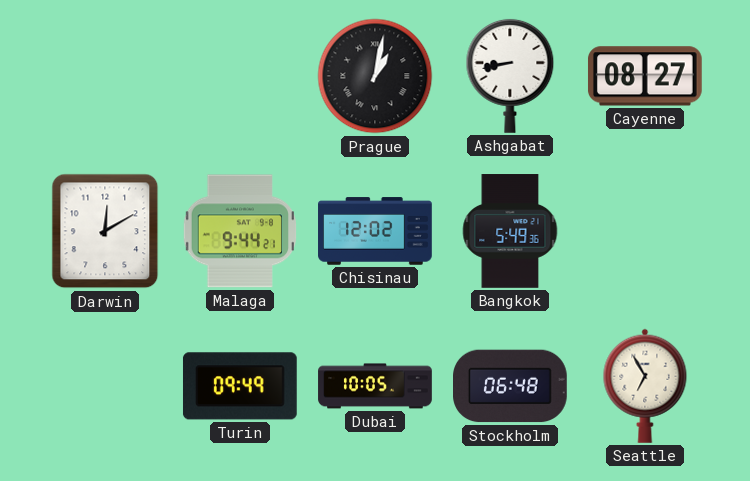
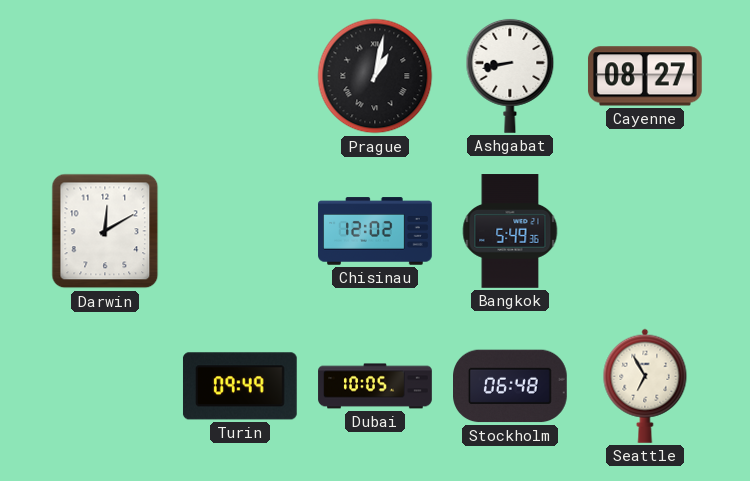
Malaga: 9:44 -> none (239, 231)
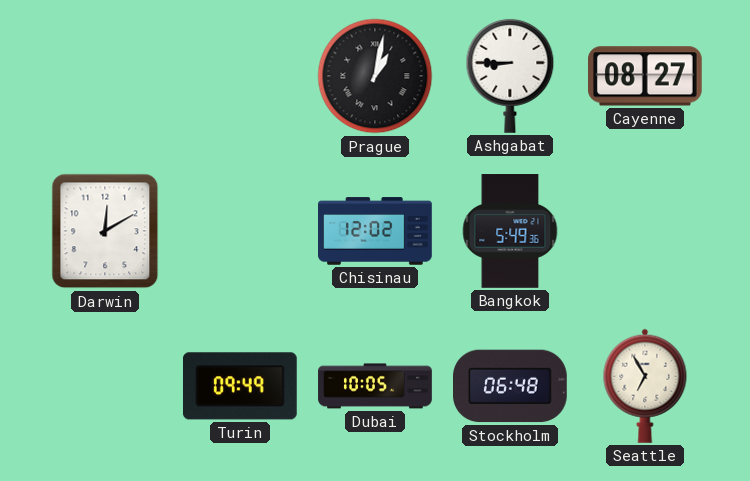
Ashgabat: 8:43 -> 8:45 (510, 76)
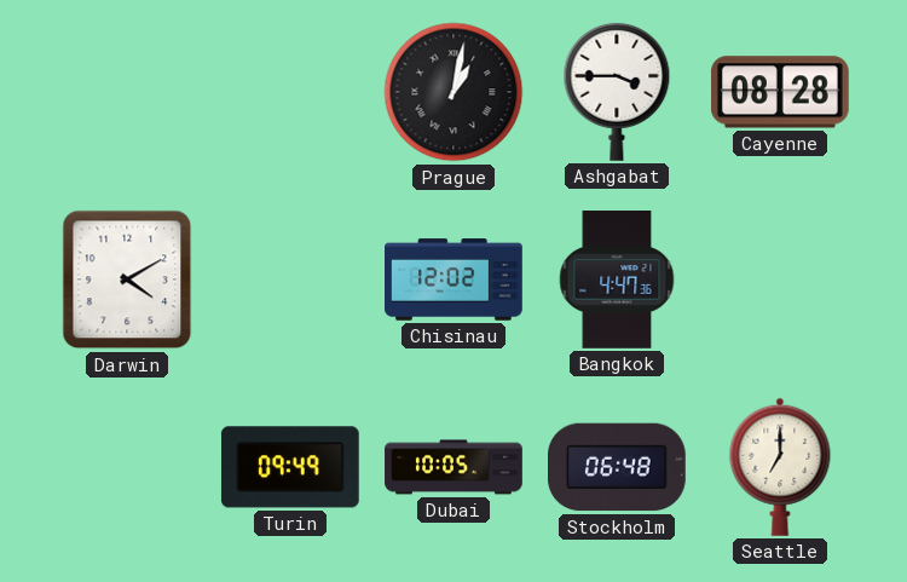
Ashgabat: 8:45 -> 3:45 (617, 92)
Cayenne: 08:27 -> 08:28 (780, 92)
Darwin: 12:10 -> 4:10 (127, 280)
Bangkok: 5:49 -> 4:47 (617, 280)
Seattle: 6:55 -> 7:00 (780, 467)
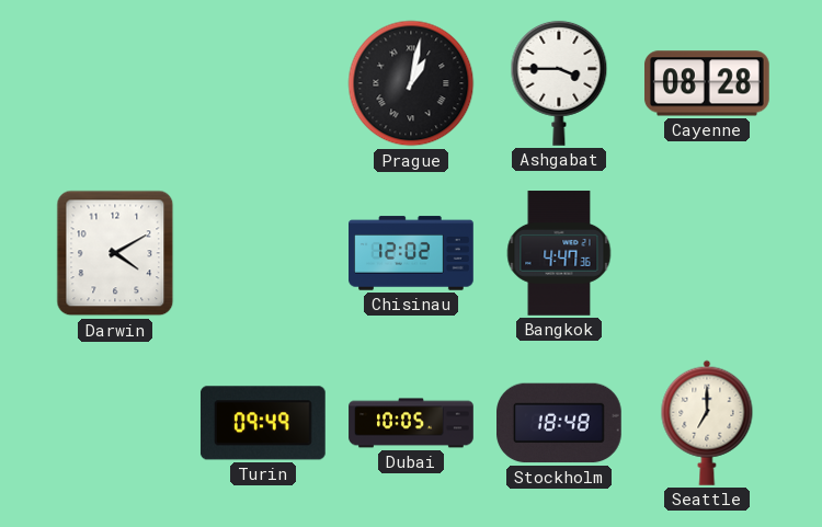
Stockholm: 06:48 -> 18:48 (560, 423)
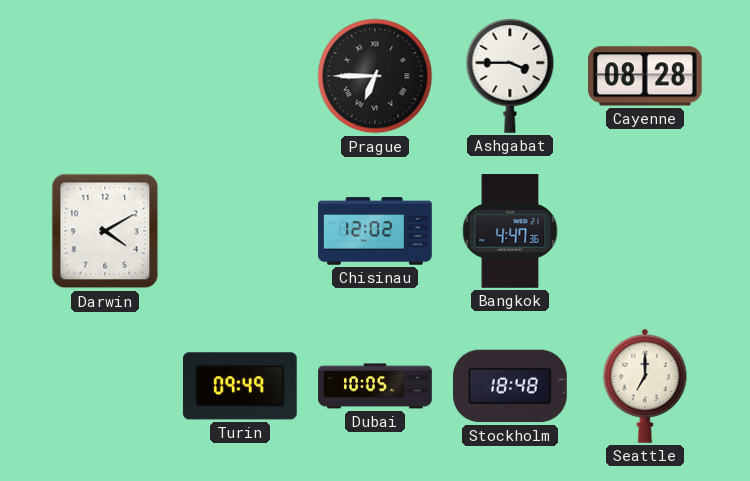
Prague: 1:02 -> 6:45 (375, 76)
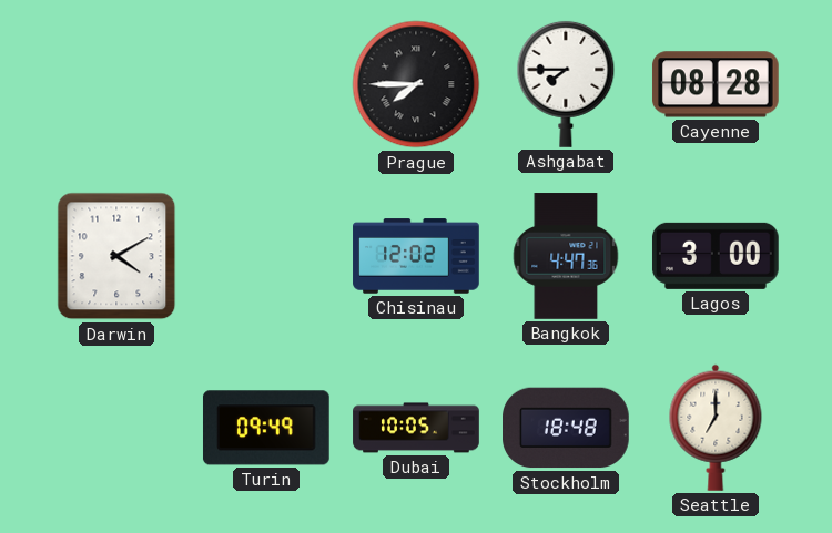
Prague: 6:45 -> 7:45 (416, 84)
Ashgabat: 3:45 -> 7:45 (566, 84)
Lagos: none -> 3:00 (716, 256)
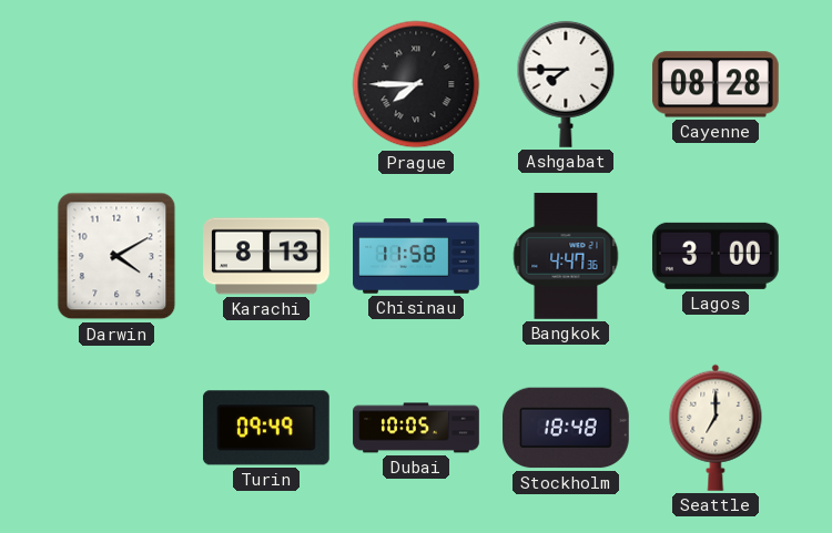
Karachi: none -> 8:13 (266, 256)
Chisinau: 12:02 -> 11:58 (416, 256)
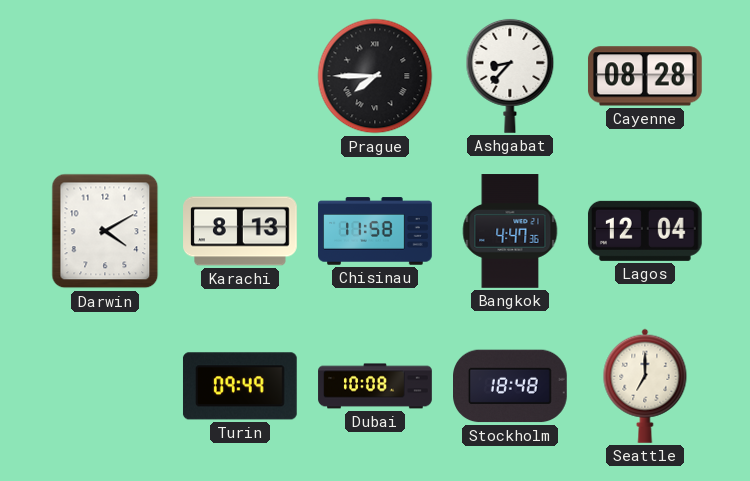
Ashgabat: 7:45 -> 8:37 (510, 76)
Lagos: 3:00 -> 12:04 (645, 231)
Dubai: 10:05 -> 10:08 (375, 386)
